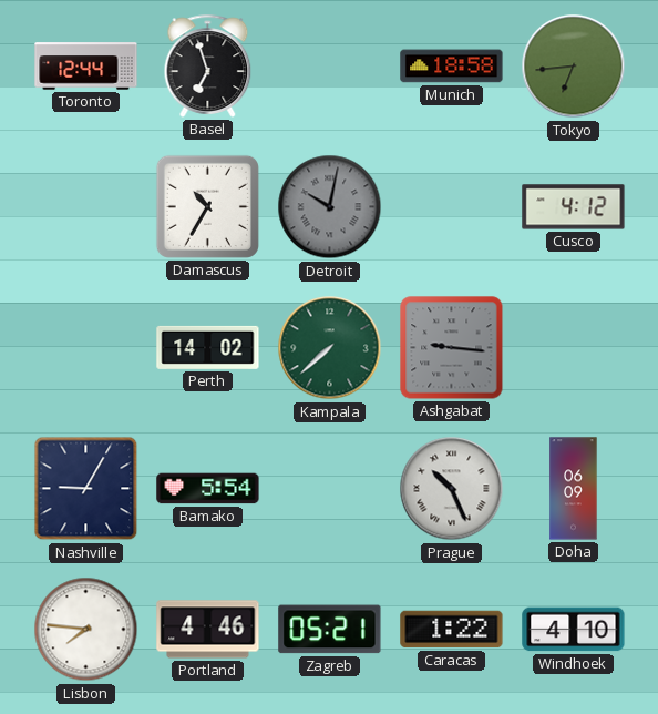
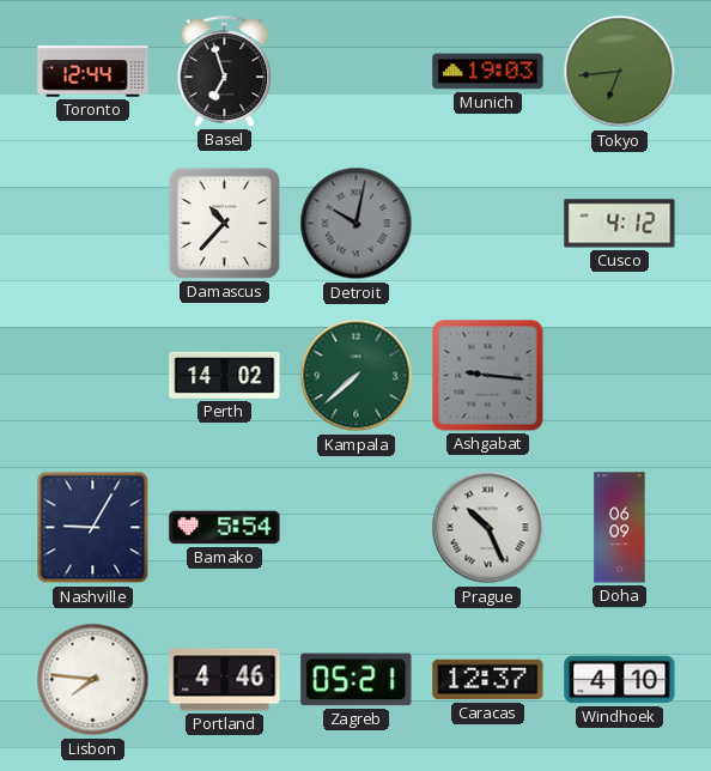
Munich: 18:58 -> 19:03 (488, 72)
Damascus: 10:35 -> 10:37 (224, 223)
Caracas: 1:22 -> 12:37 (488, 680)
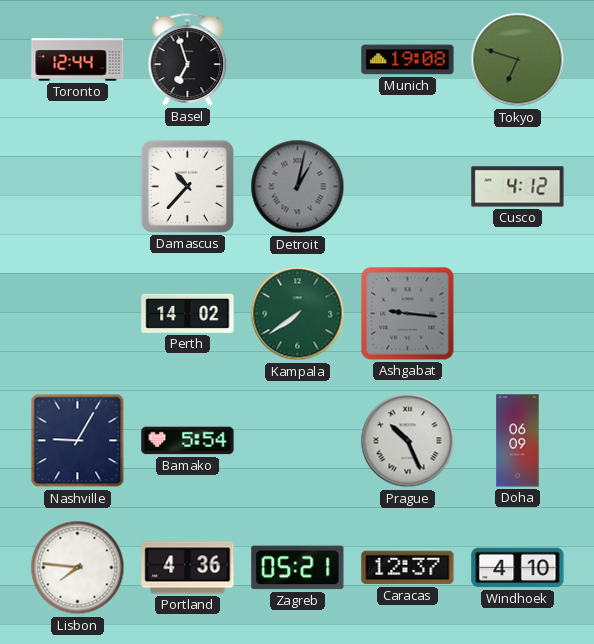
Munich: 19:03 -> 19:08 (408, 60)
Tokyo: 6:44 -> 6:48 (518, 60)
Detroit: 10:02 -> 1:02 (298, 187)
Kampala: 7:38 -> 7:39 (298, 314)
Portland: 4:46 -> 4:36 (188, 568)
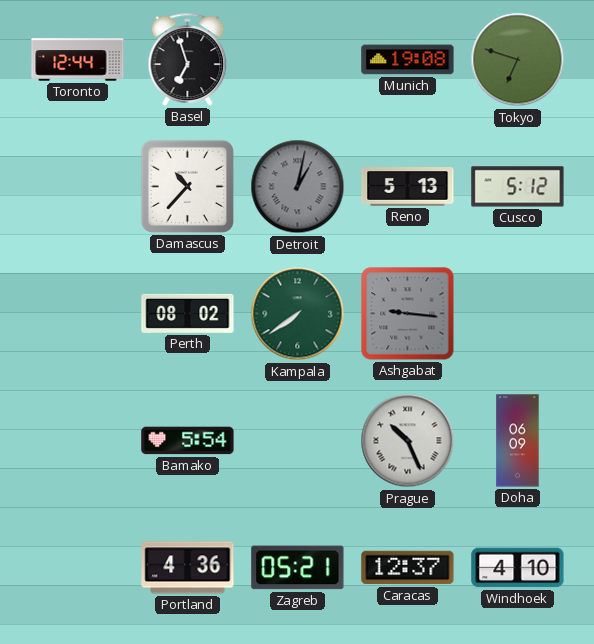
Reno: none -> 5:13 (408, 187)
Cusco: 4:12 -> 5:12 (518, 187)
Perth: 14:02 -> 08:02 (188, 313)
Nashville: 9:05 -> none (78, 441)
Lisbon: 7:46 -> none (78, 568)
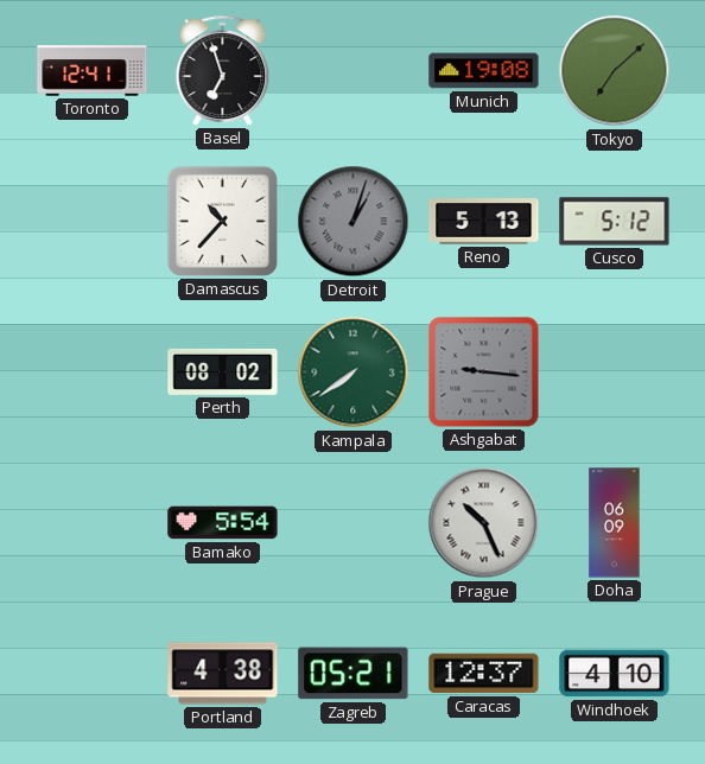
Toronto: 12:44 -> 12:41 (93, 71)
Tokyo: 6:48 -> 7:08 (615, 71)
Detroit: 1:02 -> 1:03 (354, 222)
Portland: 4:36 -> 4:38 (223, 674)
